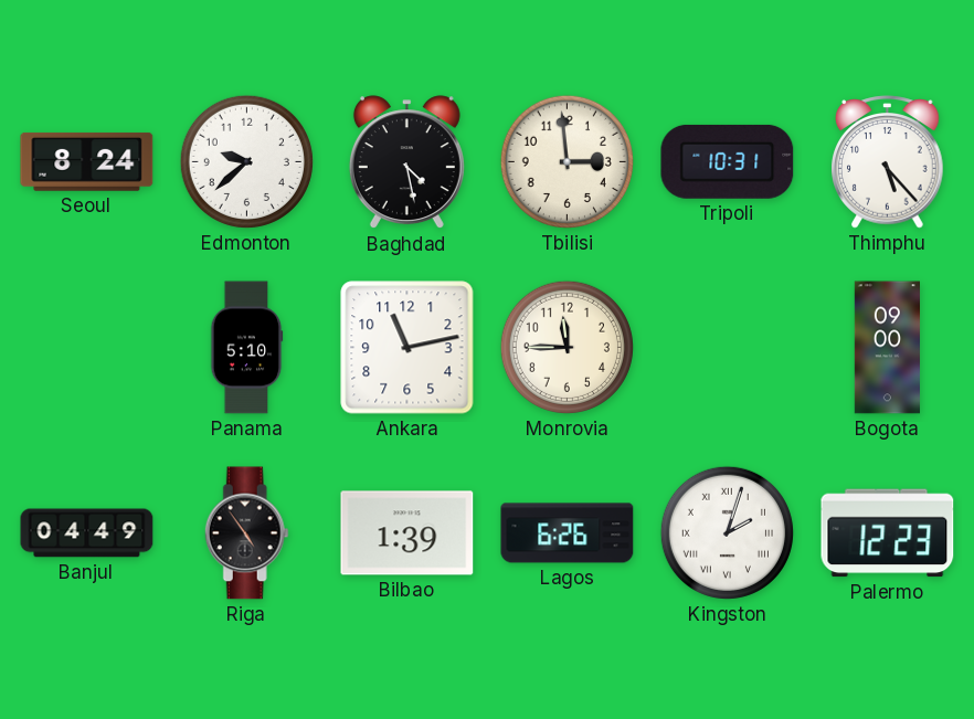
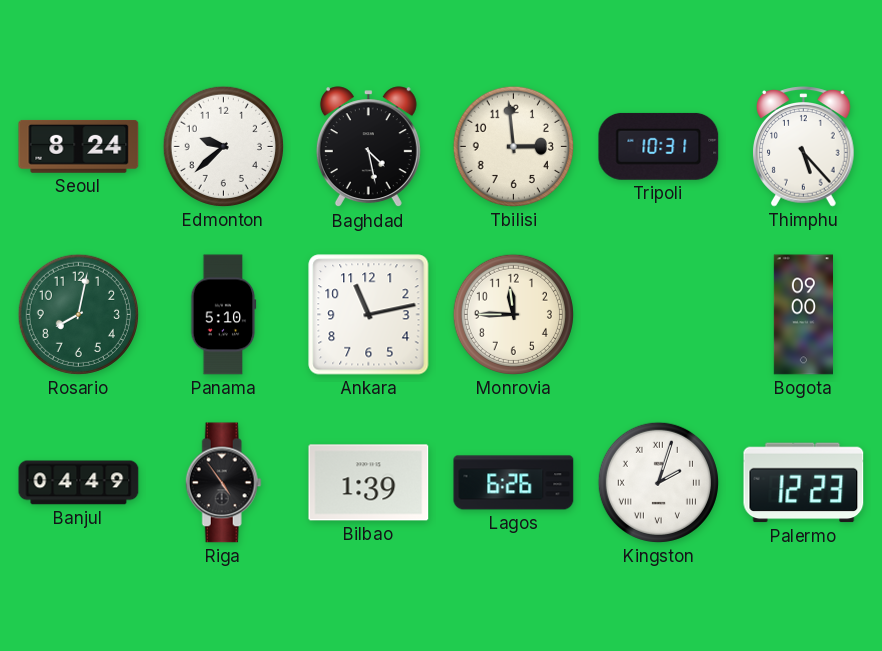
Rosario: none -> 8:02 (78, 314)
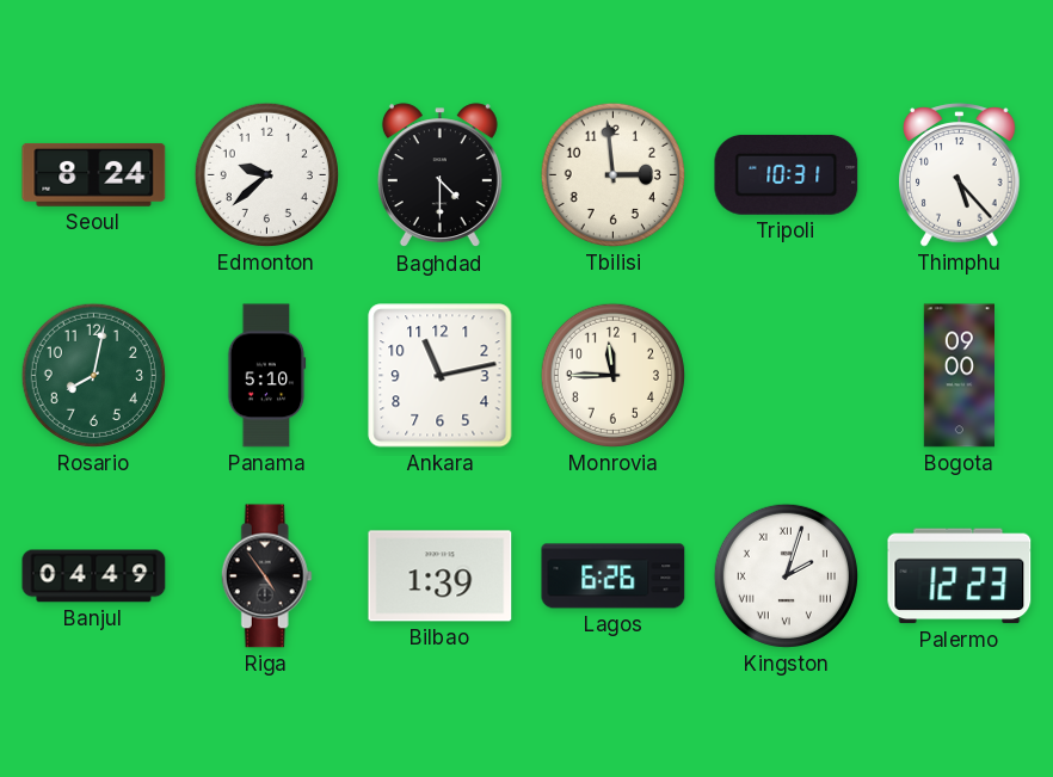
Baghdad: 4:28 -> 4:30 (439, 175)
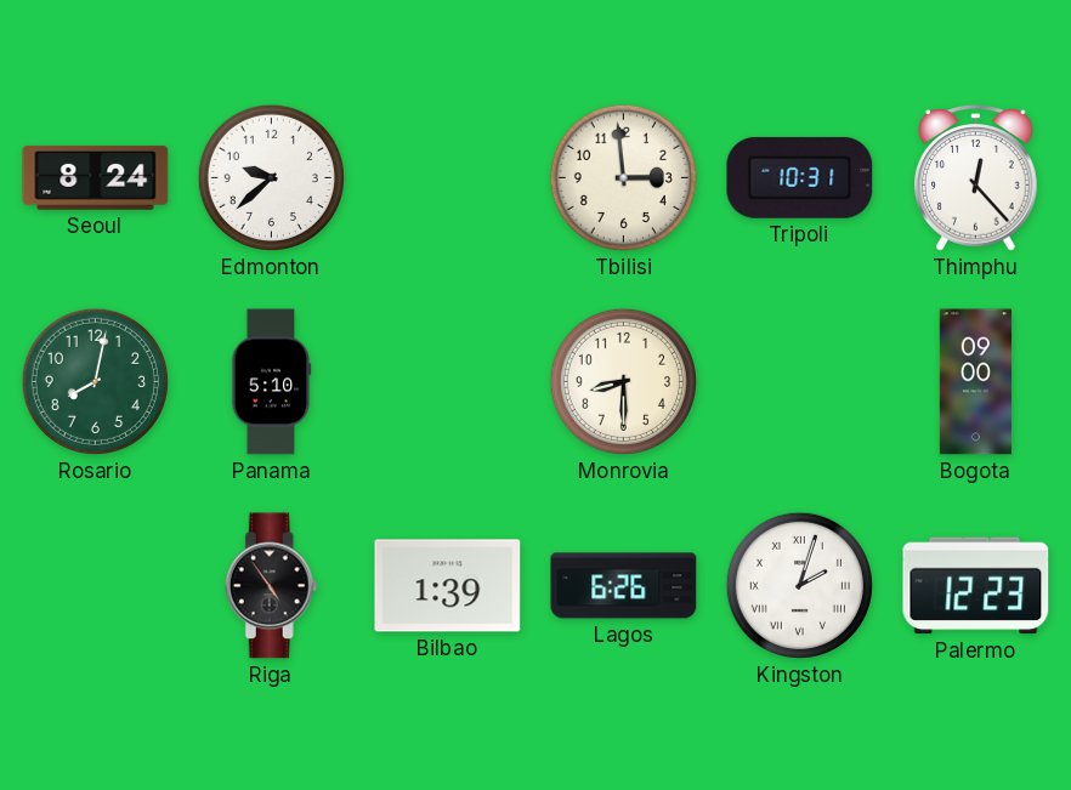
Baghdad: 4:30 -> none (439, 175)
Thimphu: 5:23 -> 12:23 (976, 178)
Ankara: 11:13 -> none (441, 376)
Monrovia: 11:45 -> 8:30 (623, 381)
Banjul: 04:49 -> none (94, 576)
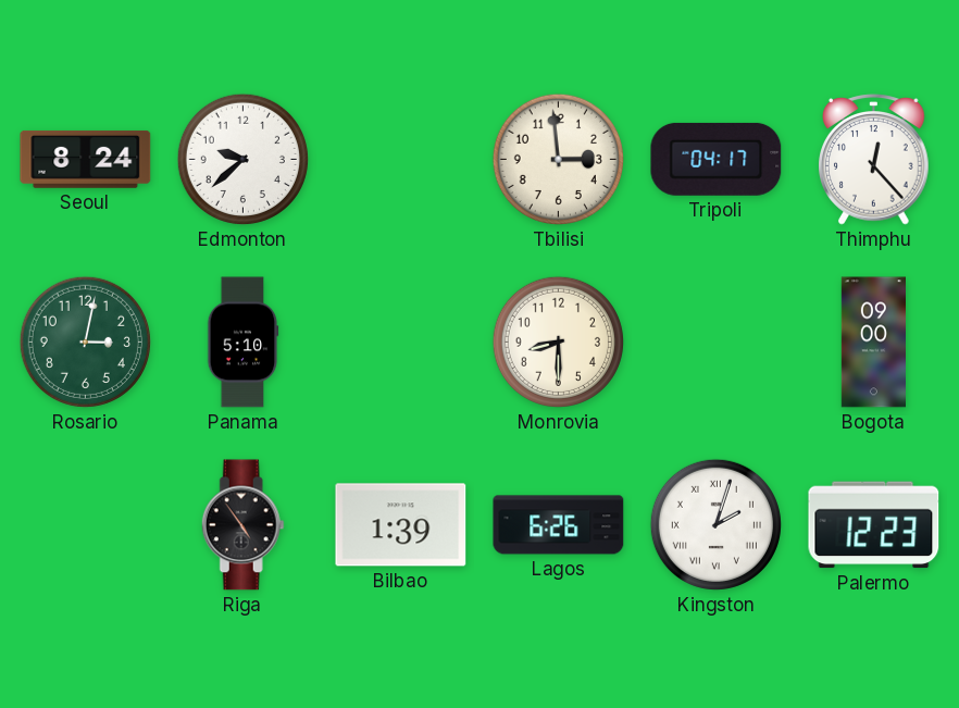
Tripoli: 10:31 -> 04:17 (717, 159)
Rosario: 8:02 -> 3:02 (85, 341)
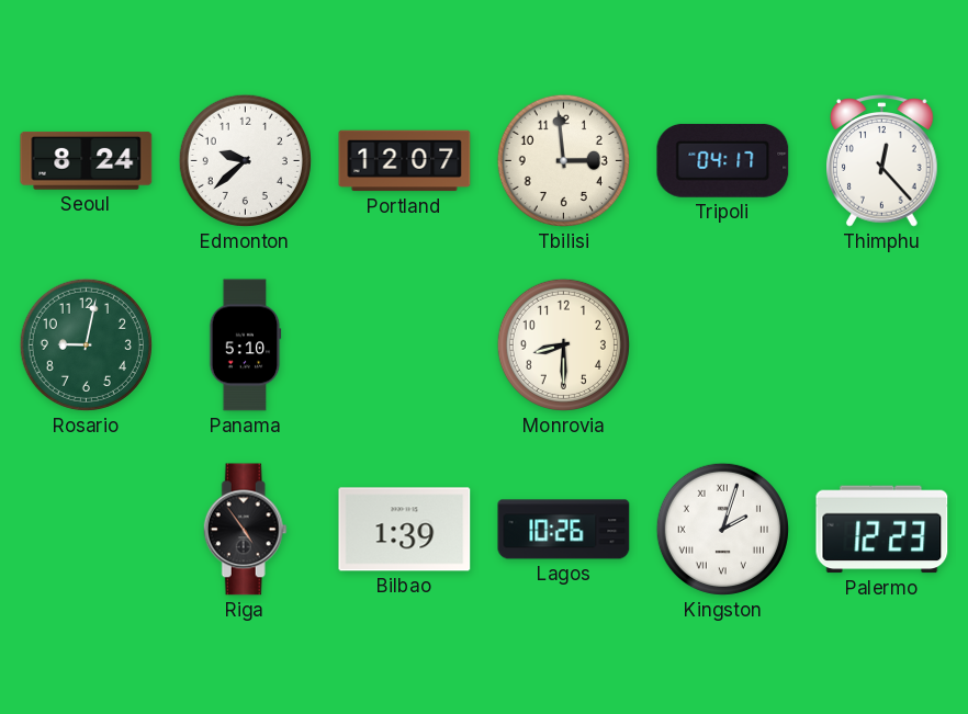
Portland: none -> 12:07 (405, 161)
Rosario: 3:02 -> 9:02 (86, 344)
Bogota: 09:00 -> none (873, 343)
Lagos: 6:26 -> 10:26 (564, 530)
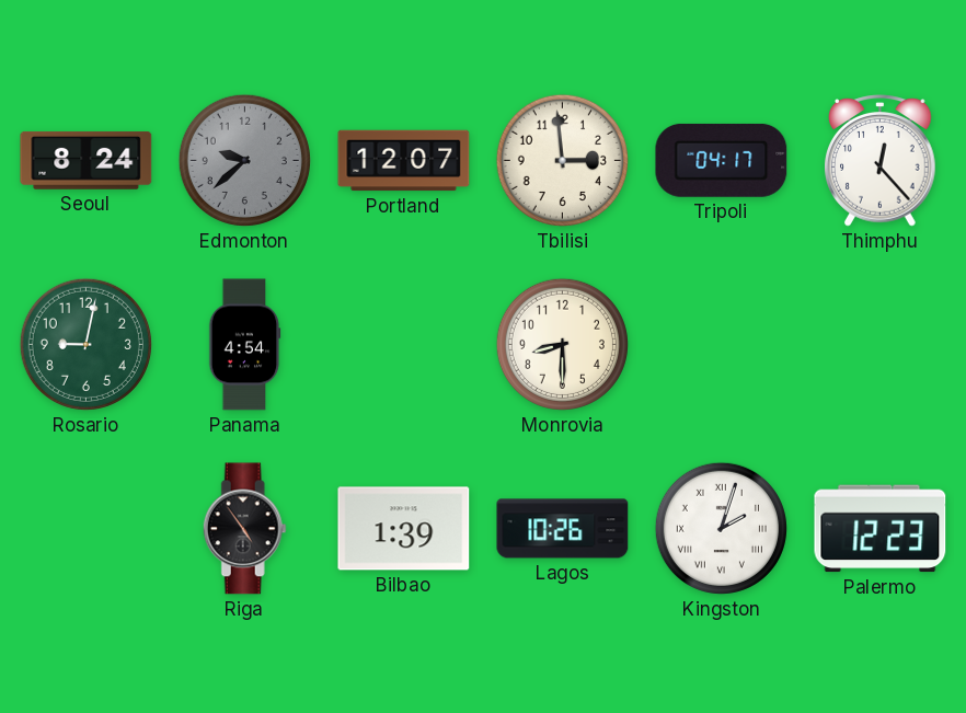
Edmonton dial: white -> grey (244, 160)
Panama: 5:10 -> 4:54 (244, 345)
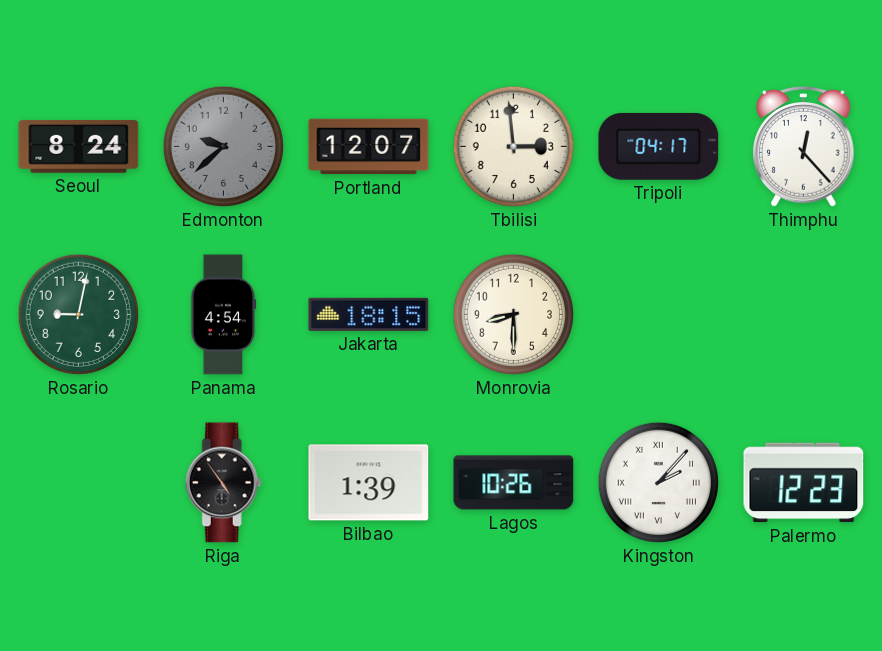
Jakarta: none -> 18:15 (369, 314)
Kingston: 2:03 -> 2:07 (658, 482)
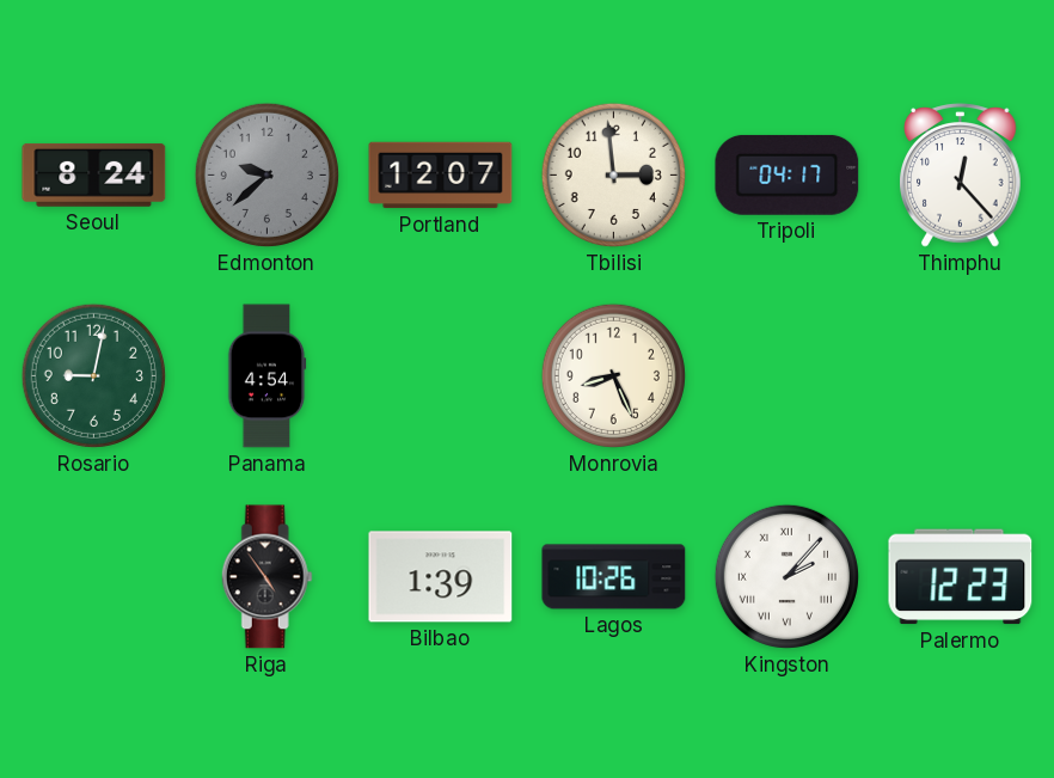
Jakarta: 18:15 -> none (369, 314)
Monrovia: 8:30 -> 8:26 (613, 375)
